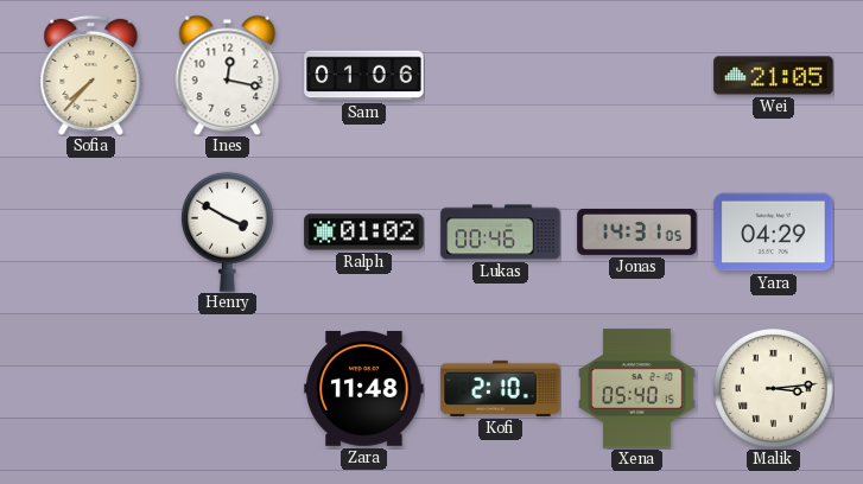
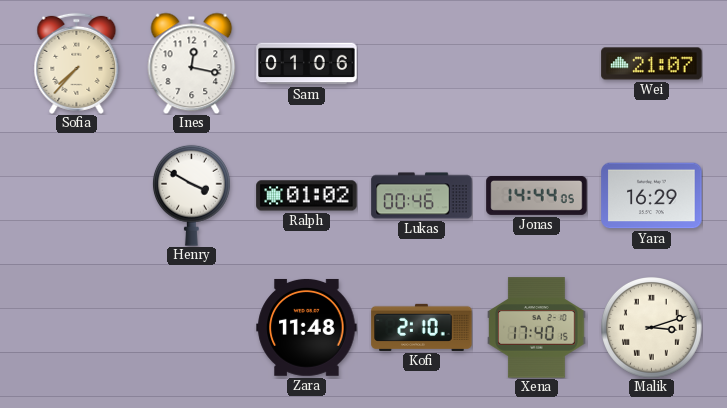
Wei: 21:05 -> 21:07 (652, 64)
Jonas: 14:31 -> 14:44 (537, 195)
Yara: 04:29 -> 16:29 (652, 196)
Xena: 05:40 -> 17:40 (537, 328)
Malik: 3:14 -> 3:12 (652, 328)
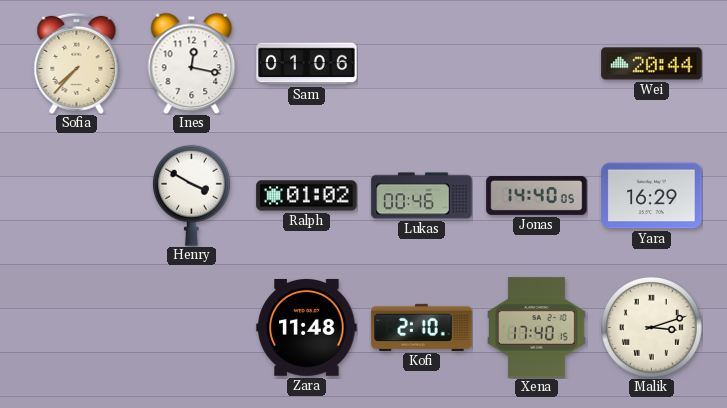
Wei: 21:07 -> 20:44 (652, 64)
Jonas: 14:44 -> 14:40 (537, 195)
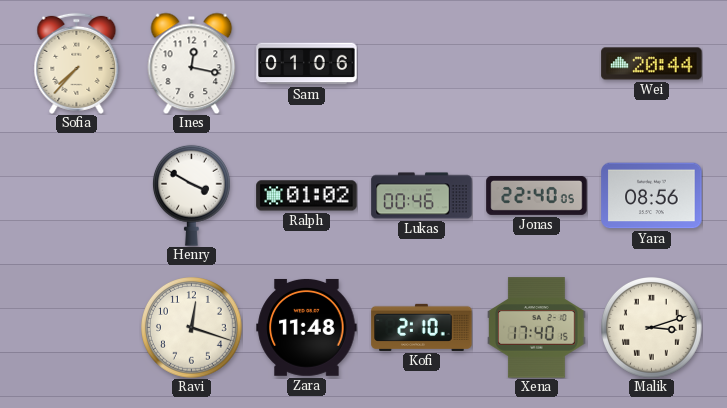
Jonas: 14:40 -> 22:40 (537, 195)
Yara: 16:29 -> 08:56 (652, 196)
Ravi: none -> 12:18 (192, 328)
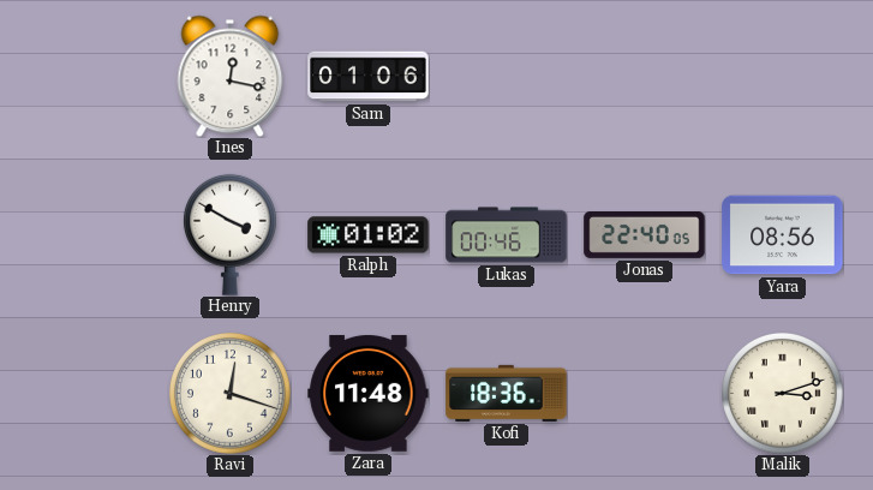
Sofia: 7:37 -> none (77, 63)
Wei: 20:44 -> none (652, 64)
Kofi: 2:10 -> 18:36 (507, 393)
Xena: 17:40 -> none (537, 328)
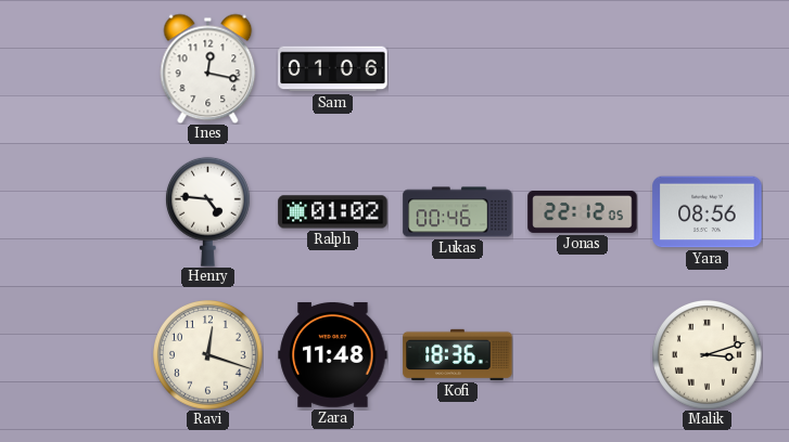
Henry: 3:50 -> 4:46 (207, 211)
Jonas: 22:40 -> 22:12 (583, 211)
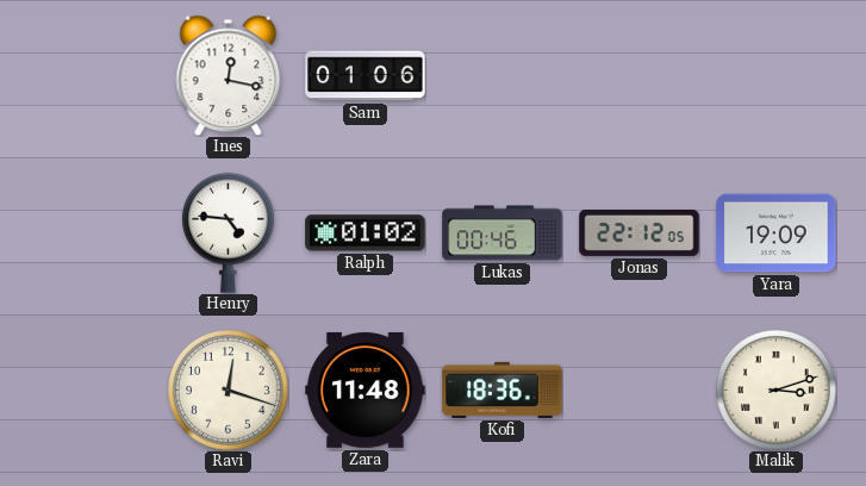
Yara: 08:56 -> 19:09 (777, 233)
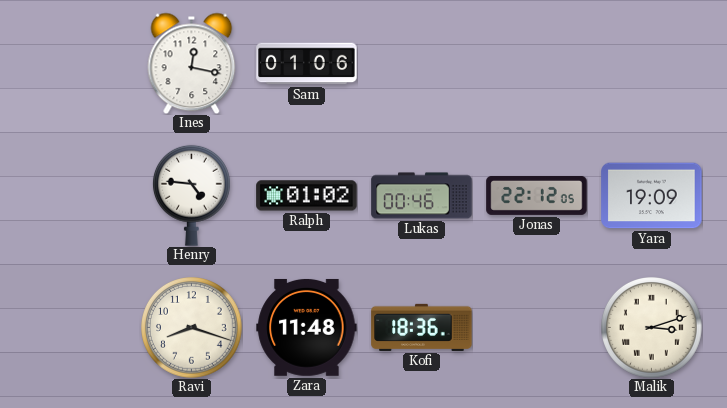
Ravi: 12:18 -> 8:18 (192, 328)
